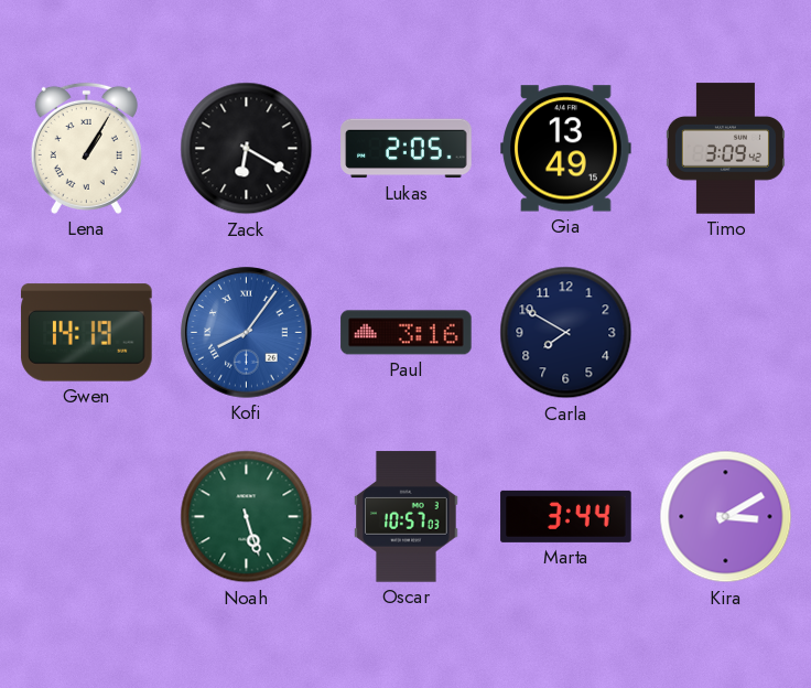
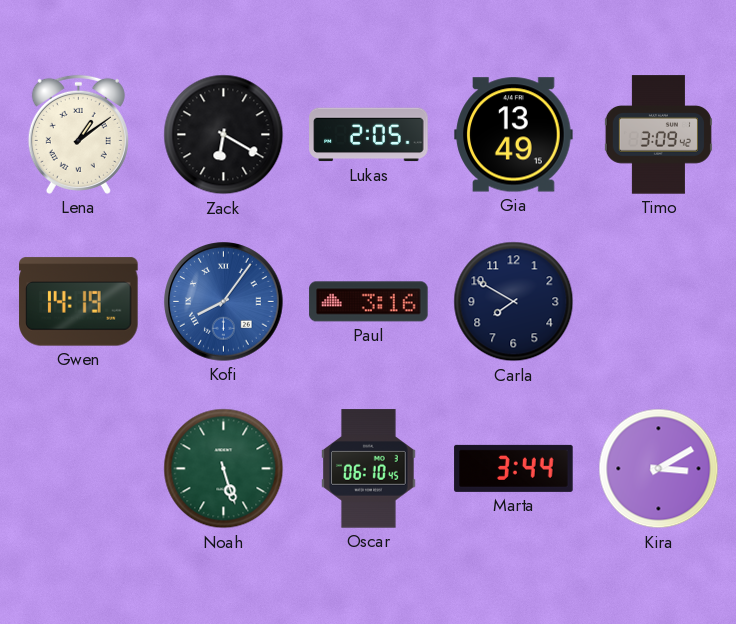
Lena: 1:05 -> 1:09 (78, 134)
Oscar: 10:57 -> 06:10 (369, 469)
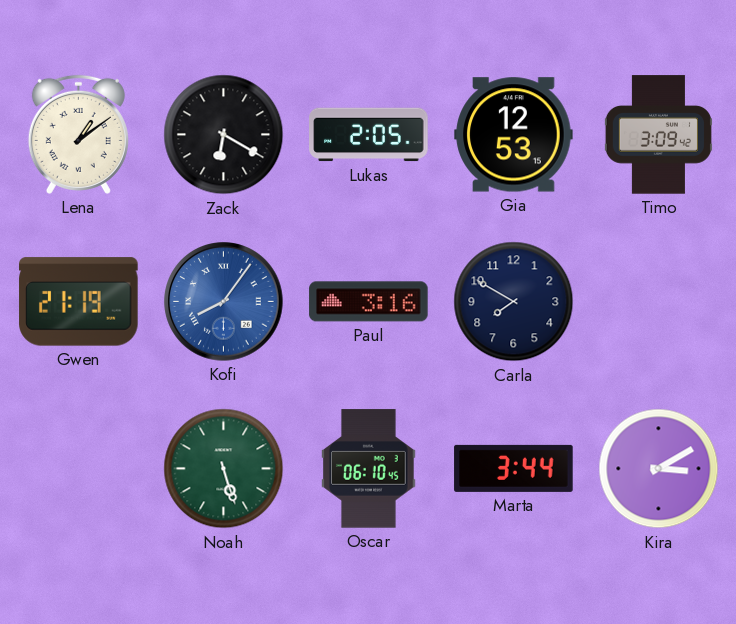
Gia: 13:49 -> 12:53 (514, 135)
Gwen: 14:19 -> 21:19 (79, 302)
